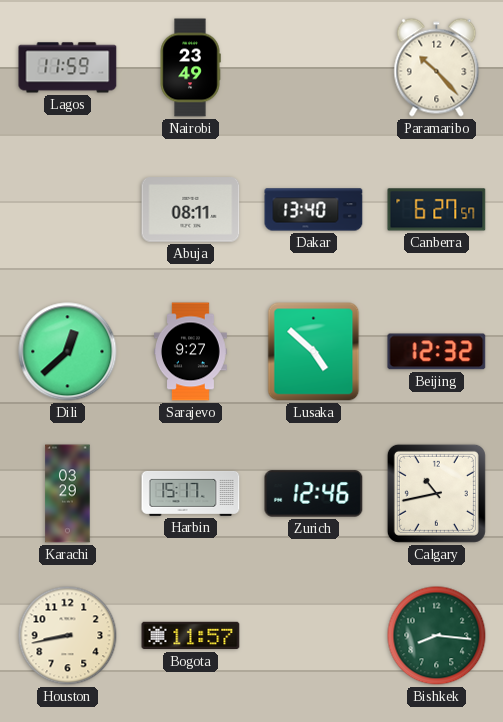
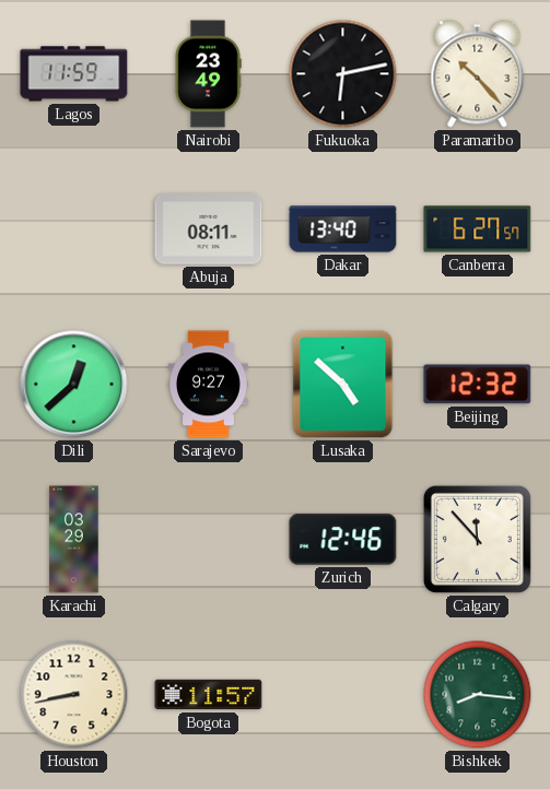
Fukuoka: none -> 6:13 (343, 74)
Harbin: 15:17 -> none (191, 493)
Calgary: 10:43 -> 11:53 (477, 539)
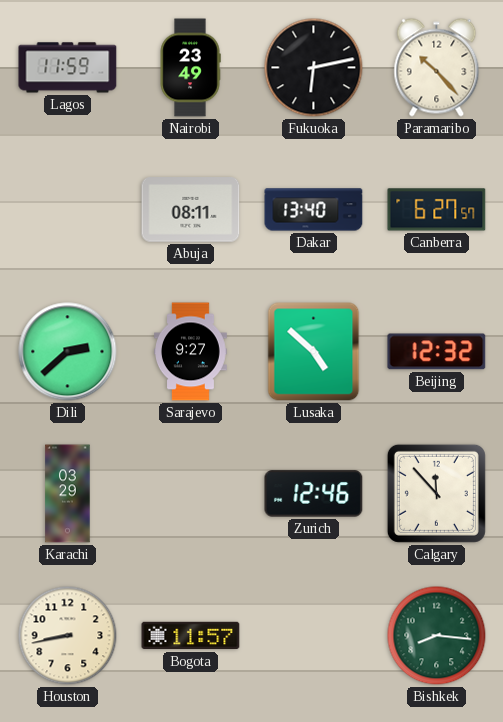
Dili: 12:38 -> 2:38 (68, 352)
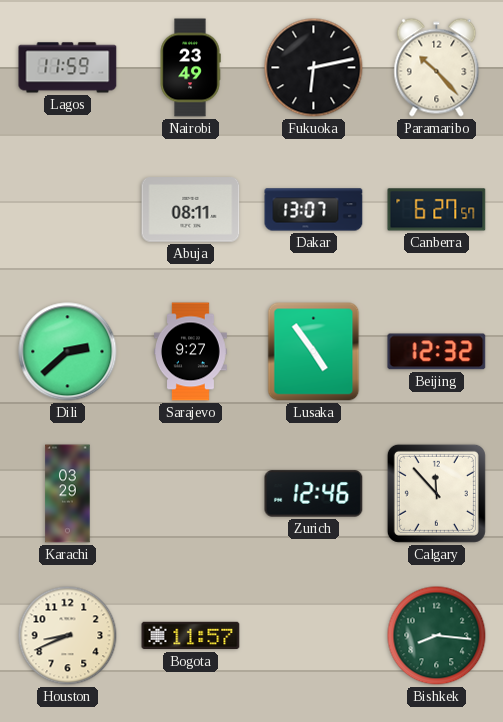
Dakar: 13:40 -> 13:07 (314, 210)
Lusaka: 4:52 -> 4:54 (314, 352)
Houston: 8:43 -> 8:41 (68, 636)
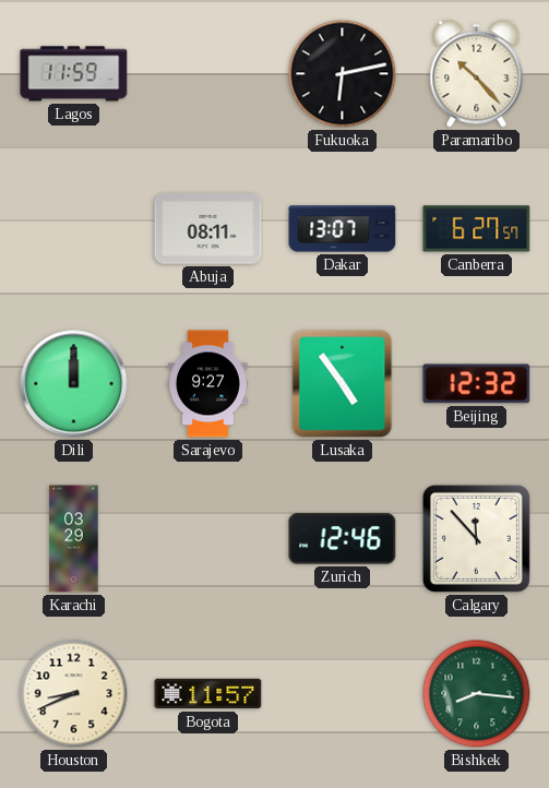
Nairobi: 23:49 -> none (190, 68)
Dili: 2:38 -> 12:00 (74, 384)
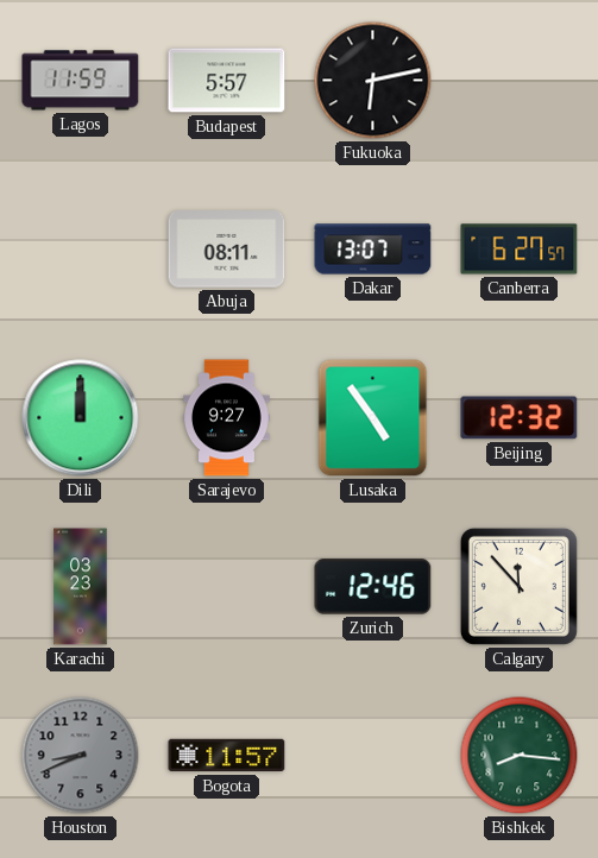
Budapest: none -> 5:57 (227, 81)
Paramaribo: 10:23 -> none (477, 74)
Karachi: 03:29 -> 03:23 (81, 587)
Houston dial: cream -> grey (81, 756)
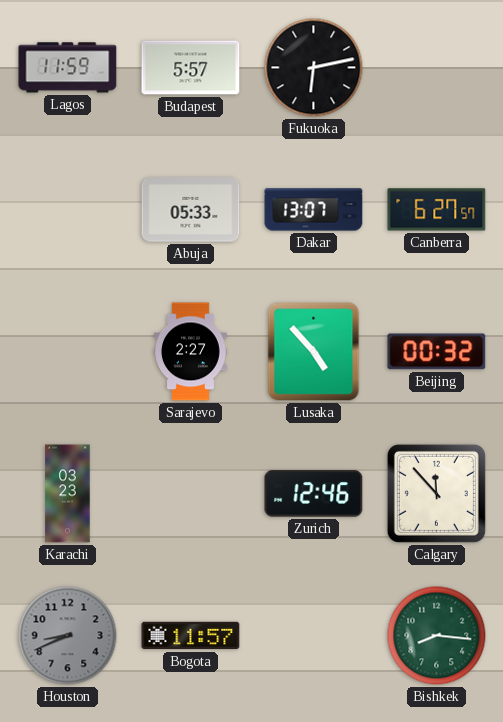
Abuja: 08:11 -> 05:33 (191, 210)
Dili: 12:00 -> none (81, 418)
Sarajevo: 9:27 -> 2:27 (191, 352)
Lusaka: 4:54 -> 4:53 (314, 352)
Beijing: 12:32 -> 00:32 (437, 352)
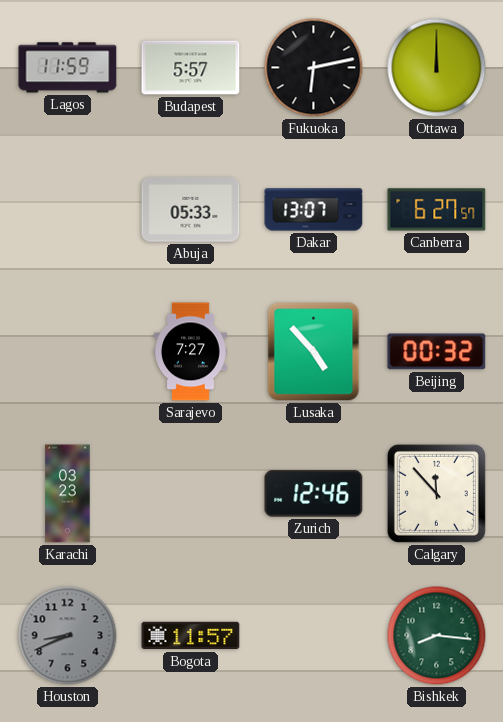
Ottawa: none -> 12:00 (437, 68)
Sarajevo: 2:27 -> 7:27 (191, 352)
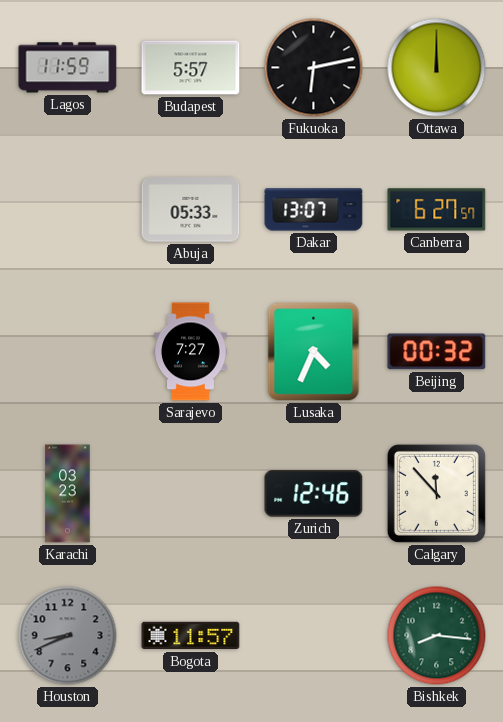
Lusaka: 4:53 -> 4:34 (314, 352)
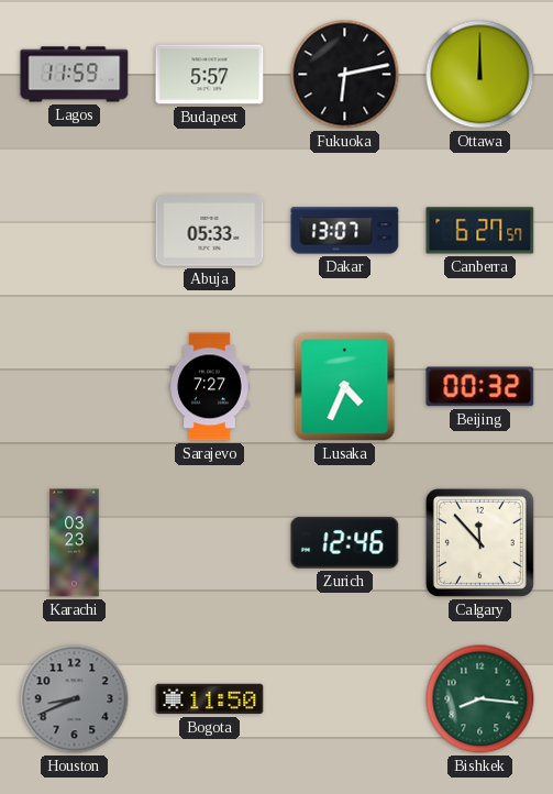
Bogota: 11:57 -> 11:50 (210, 699)
